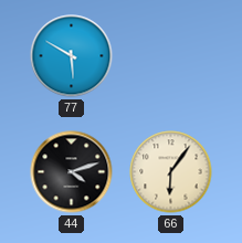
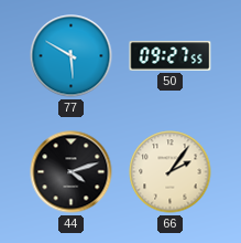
50: none -> 09:27 (171, 56)
66: 6:06 -> 2:06 (171, 172)
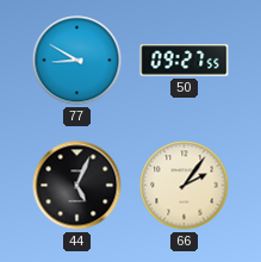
77: 5:50 -> 8:50 (77, 61)
44: 4:12 -> 5:04 (77, 186)
